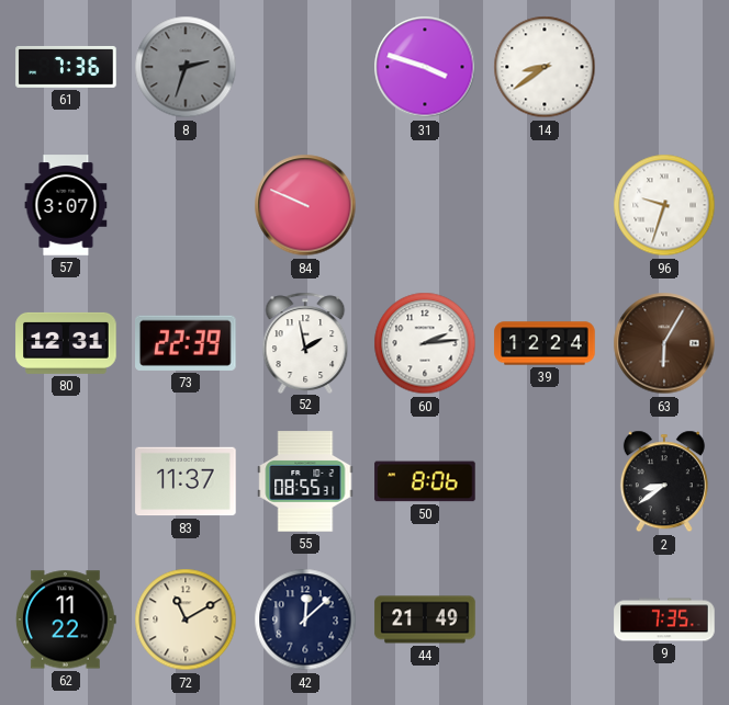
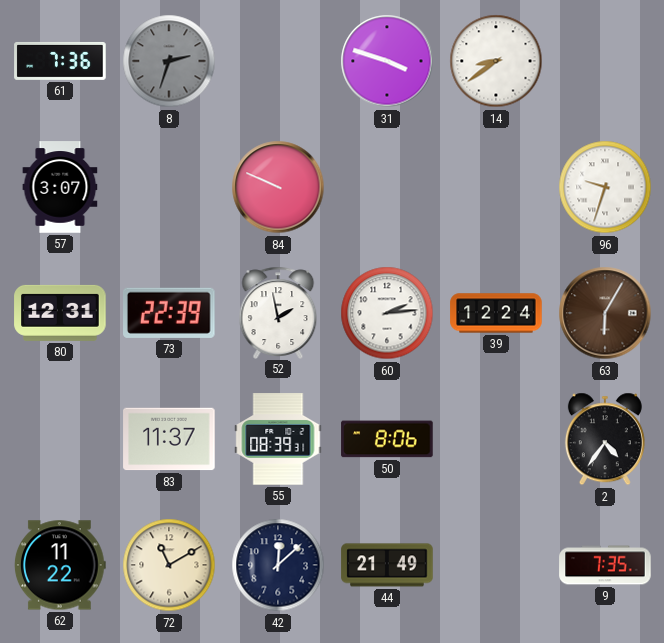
55: 08:55 -> 08:39 (278, 439)
2: 8:39 -> 4:36 (605, 439)
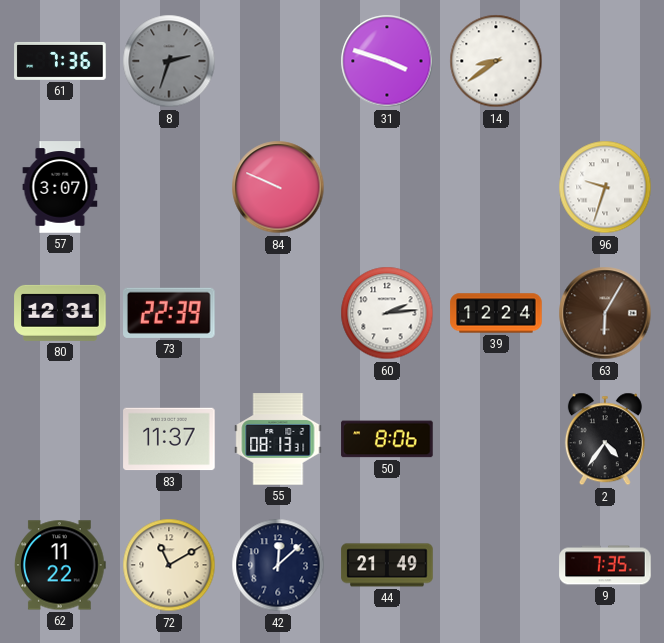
52: 1:58 -> none (278, 312)
55: 08:39 -> 08:13 (278, 439)
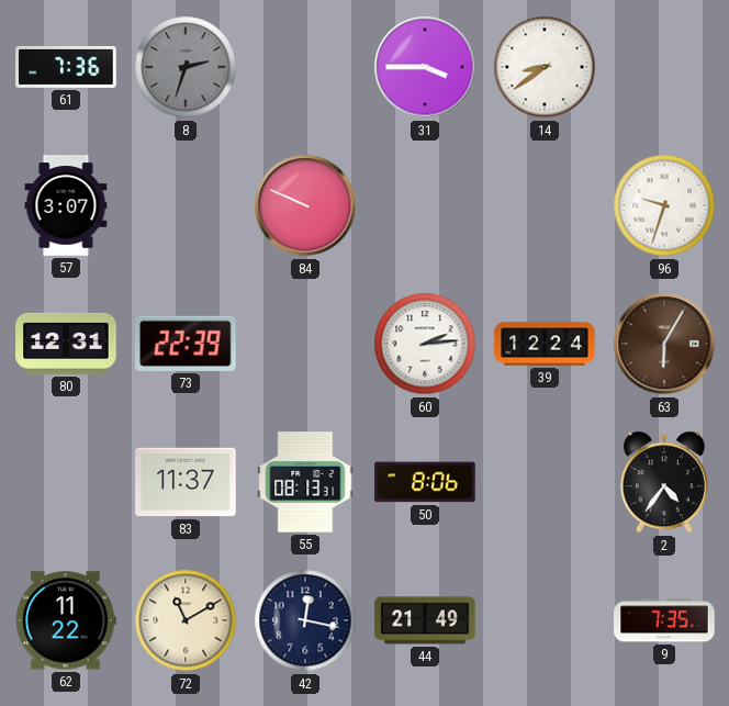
31: 3:48 -> 3:45 (425, 67)
42: 12:08 -> 12:17 (305, 620)
